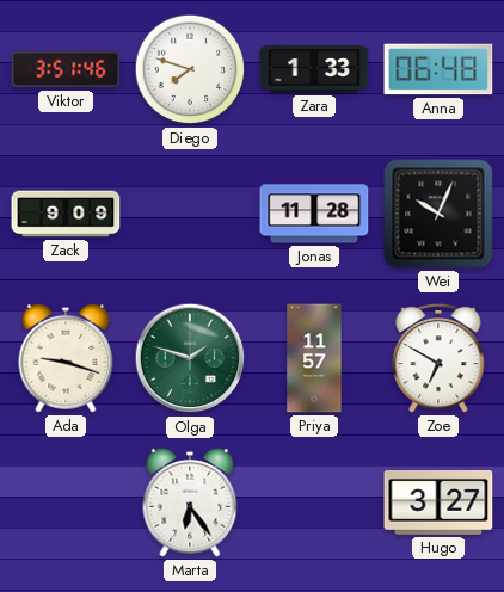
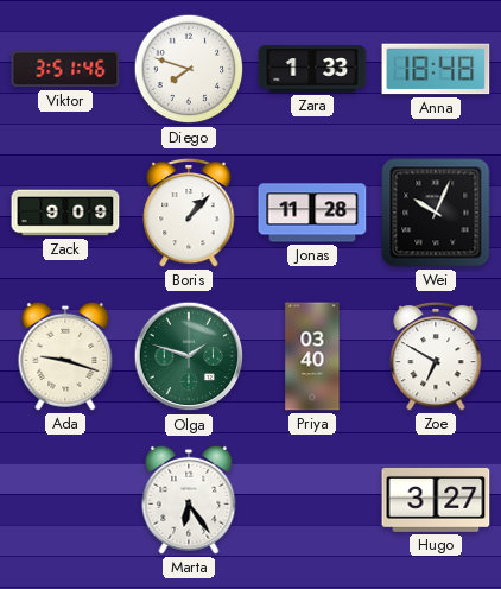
Anna: 06:48 -> 18:48 (436, 69)
Boris: none -> 1:07 (189, 213)
Priya: 11:57 -> 03:40 (312, 356)
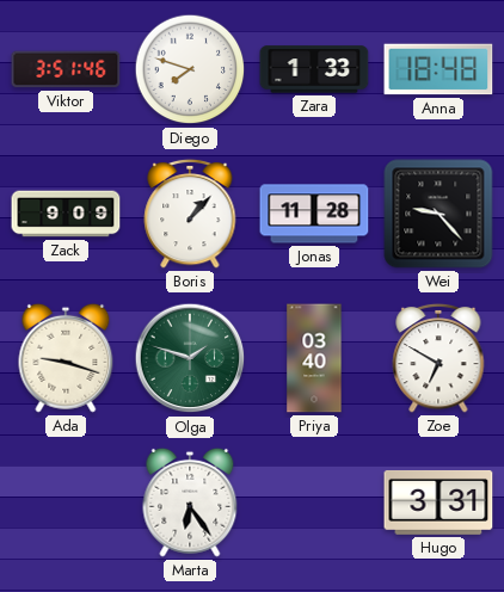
Wei: 10:04 -> 9:23 (438, 214)
Hugo: 3:27 -> 3:31 (438, 502)
